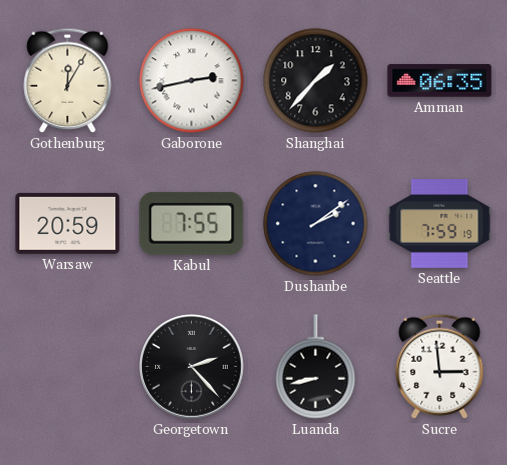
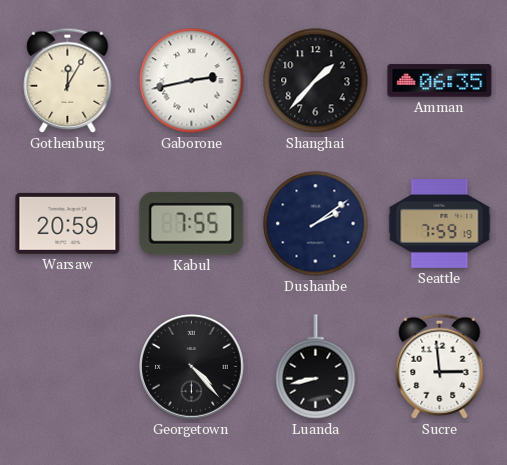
Georgetown: 2:23 -> 4:23 (192, 367)
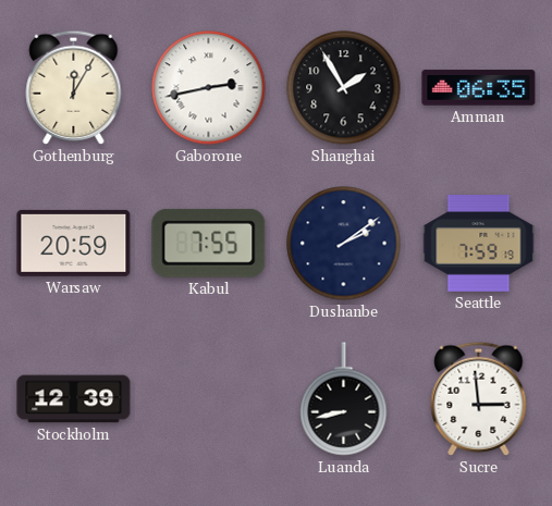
Shanghai: 1:37 -> 1:55 (344, 88)
Stockholm: none -> 12:39 (74, 399)
Georgetown: 4:23 -> none (192, 367)
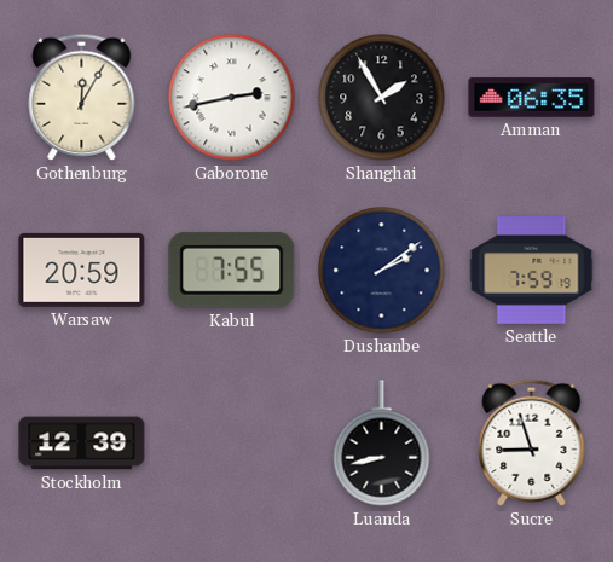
Sucre: 2:59 -> 8:57 (532, 442)
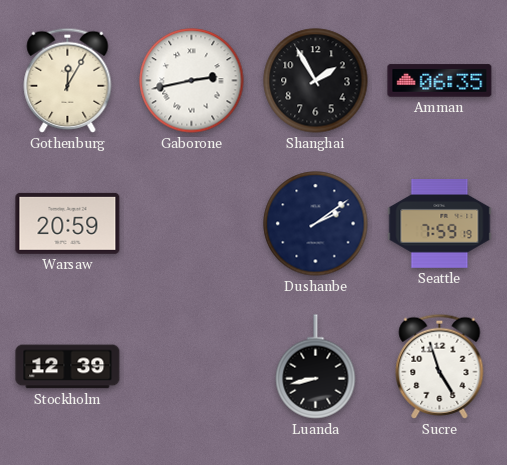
Kabul: 7:55 -> none (232, 270)
Sucre: 8:57 -> 4:57 (440, 366)
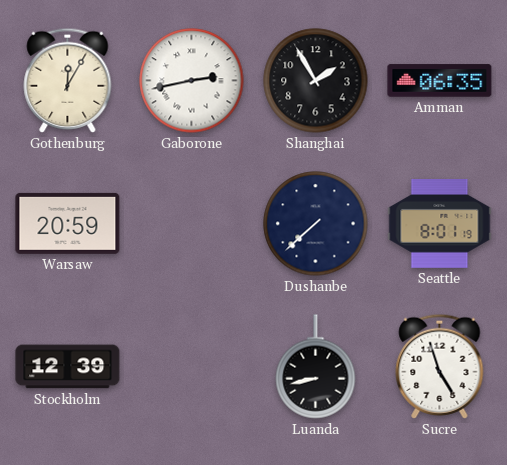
Dushanbe: 2:09 -> 7:38 (316, 224)
Seattle: 7:59 -> 8:01 (440, 224)
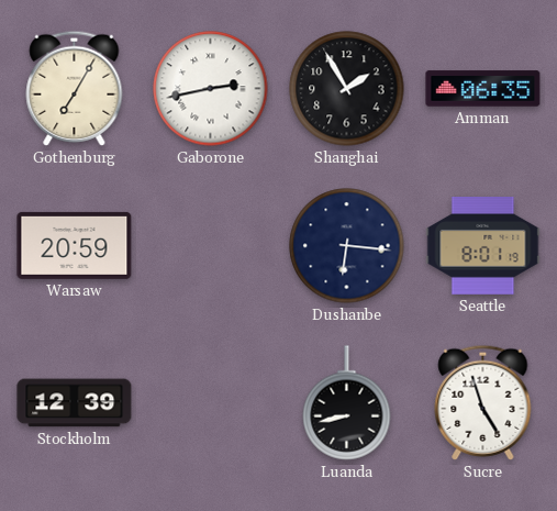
Gothenburg: 12:05 -> 7:05 (75, 88)
Dushanbe: 7:38 -> 6:16 (347, 246)
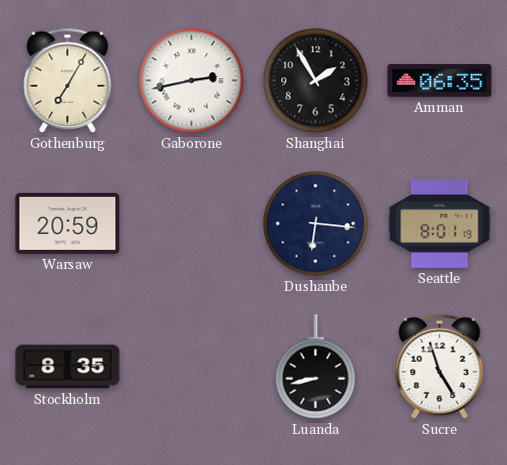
Stockholm: 12:39 -> 8:35 (68, 367)
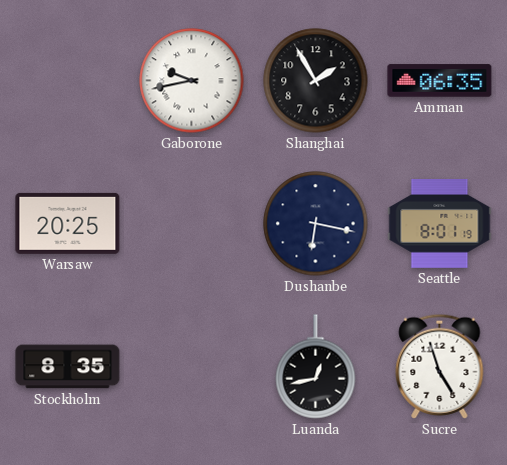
Gothenburg: 7:05 -> none (68, 80)
Gaborone: 2:43 -> 9:43 (192, 81)
Warsaw: 20:59 -> 20:25 (68, 223)
Dushanbe: 6:16 -> 6:17 (316, 224)
Luanda: 8:43 -> 12:43 (316, 367)
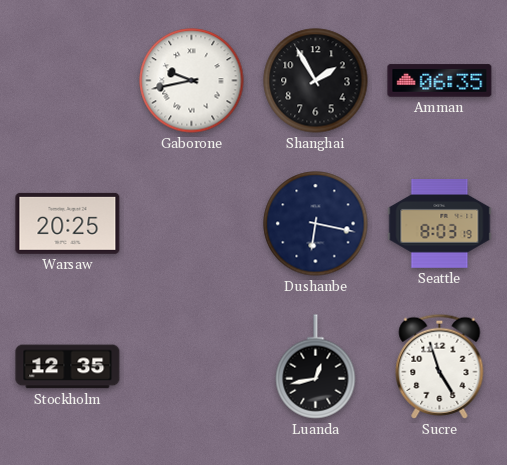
Seattle: 8:01 -> 8:03 (440, 224)
Stockholm: 8:35 -> 12:35 (68, 367)
